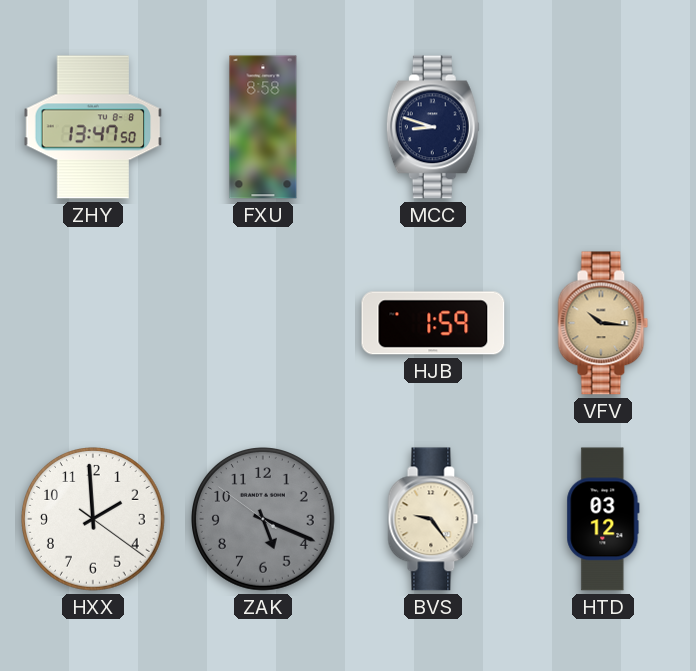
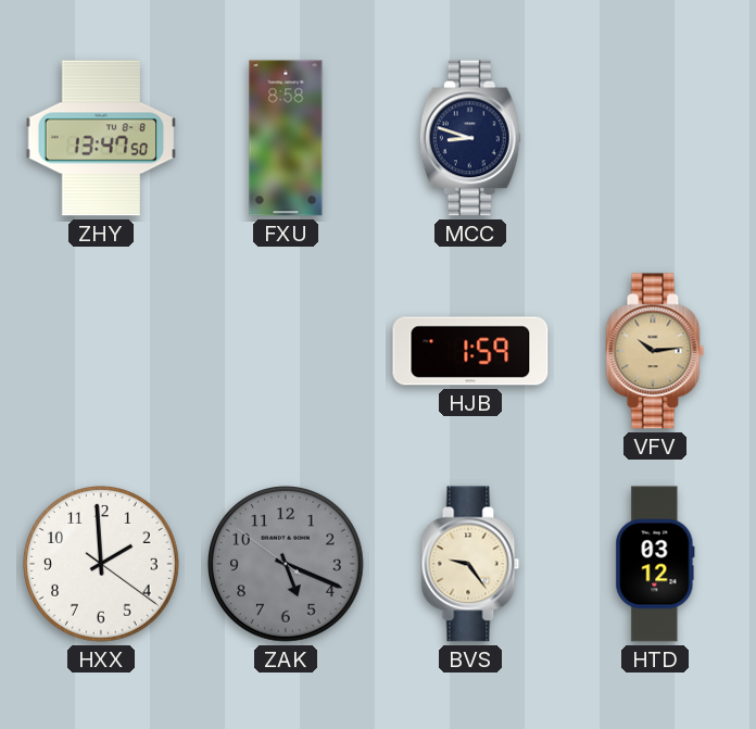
VFV: 10:16 -> 10:14 (655, 351)
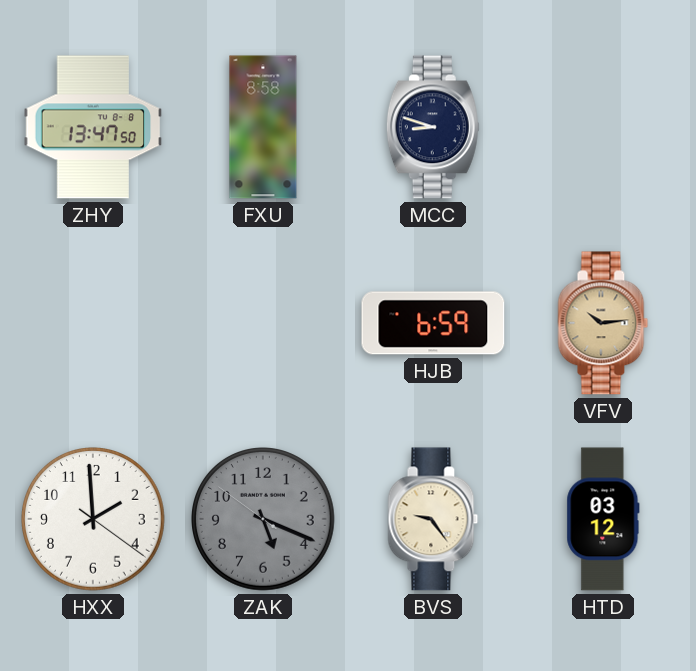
HJB: 1:59 -> 6:59 (433, 323)
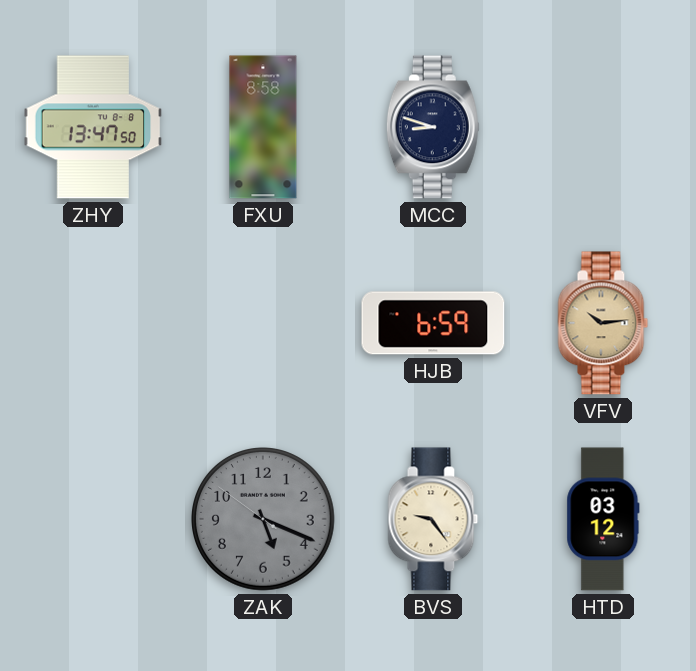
HXX: 1:59 -> none (94, 520)
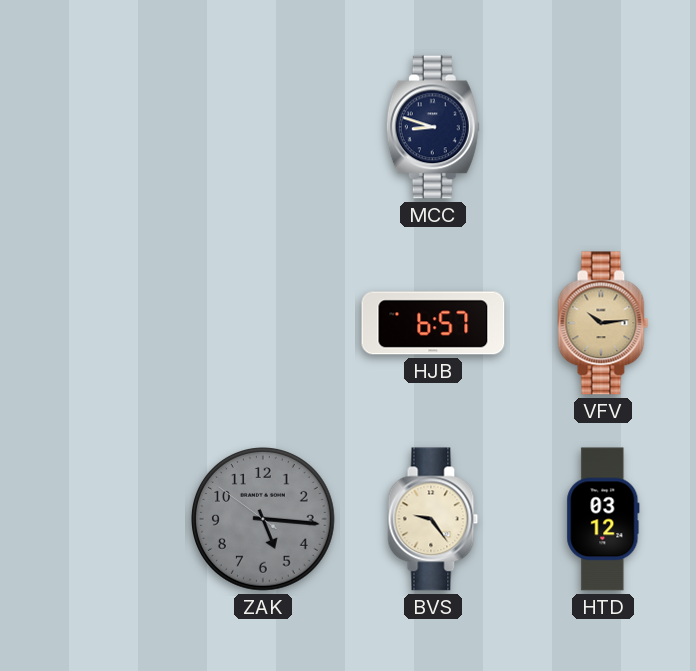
ZHY: 13:47 -> none (93, 127)
FXU: 8:58 -> none (263, 127)
HJB: 6:59 -> 6:57 (433, 323)
ZAK: 5:18 -> 5:15 (264, 520)
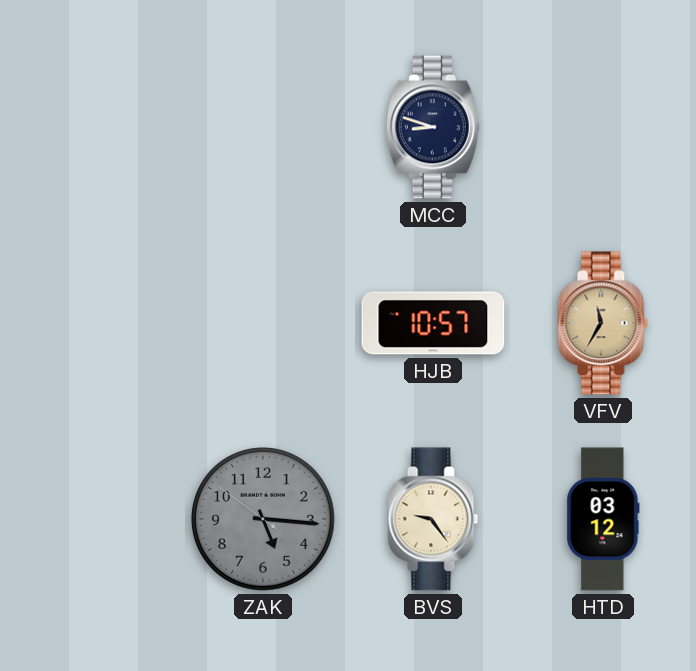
HJB: 6:57 -> 10:57 (433, 323)
VFV: 10:14 -> 11:35 (603, 323)
